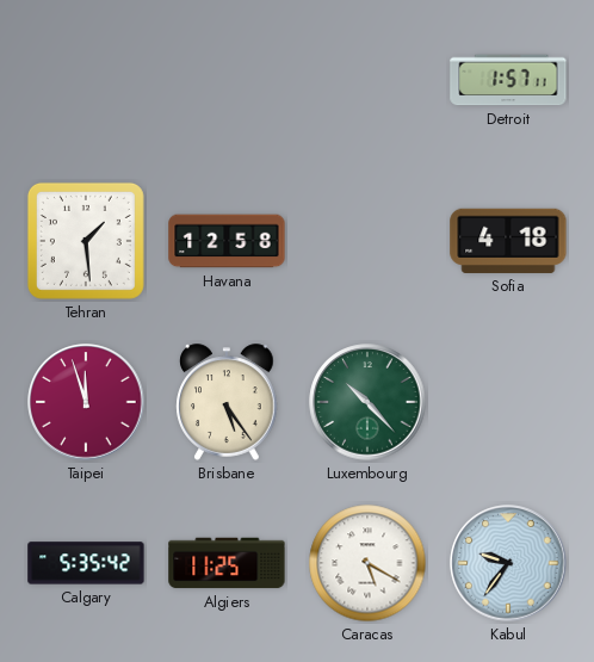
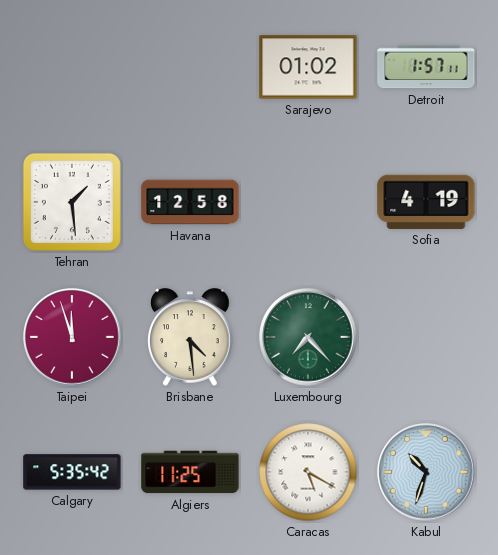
Sarajevo: none -> 01:02 (308, 67)
Sofia: 4:18 -> 4:19 (426, 202)
Brisbane: 5:24 -> 4:29 (190, 337)
Luxembourg: 10:23 -> 7:23 (308, 337)
Kabul: 9:36 -> 10:33 (426, 472)
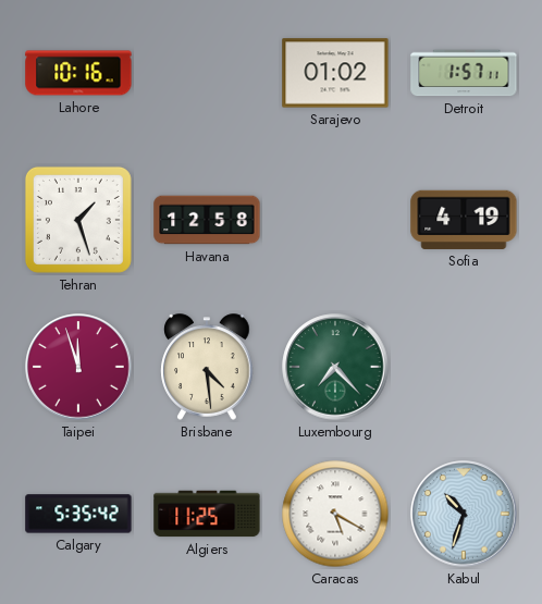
Lahore: none -> 10:16 (78, 73)
Tehran: 1:29 -> 1:27 (78, 220)
